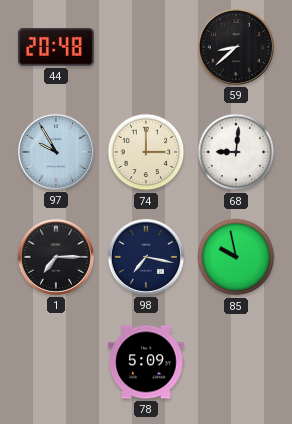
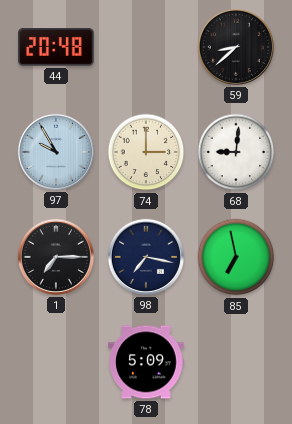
85: 9:58 -> 6:58 (236, 257)
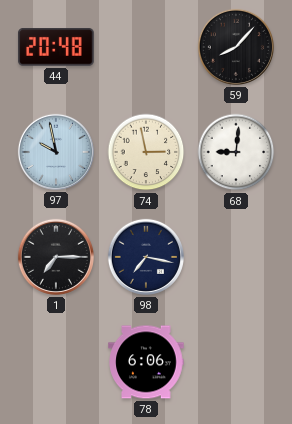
59: 8:38 -> 8:07 (236, 47)
97: 9:55 -> 9:58 (56, 152)
74: 3:00 -> 2:58 (146, 152)
85: 6:58 -> none (236, 257)
78: 5:09 -> 6:06 (146, 362)
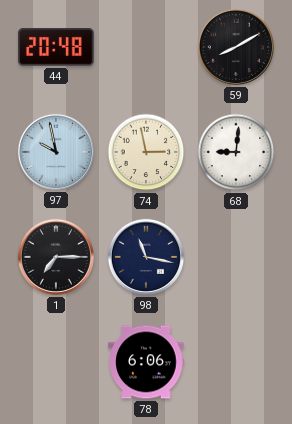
59: 8:07 -> 8:10 (236, 47)
98: 7:17 -> 11:17 (146, 257)
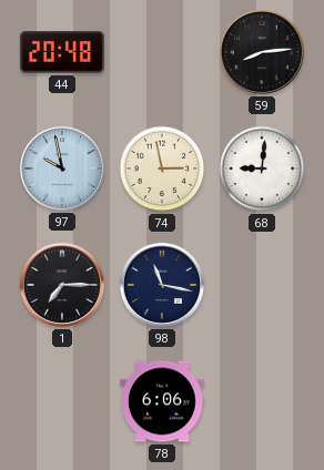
59: 8:10 -> 8:14 (262, 52)
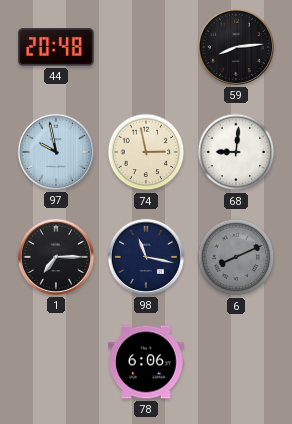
6: none -> 8:11 (236, 257)
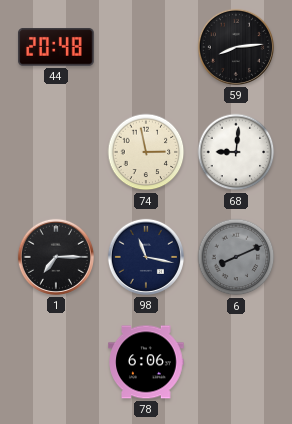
97: 9:58 -> none (56, 152)
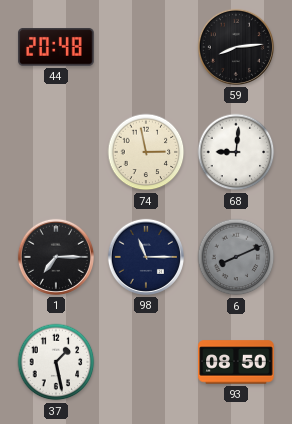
98: 11:17 -> 11:15 (146, 257)
37: none -> 1:28 (56, 362)
78: 6:06 -> none (146, 362)
93: none -> 08:50 (236, 362)
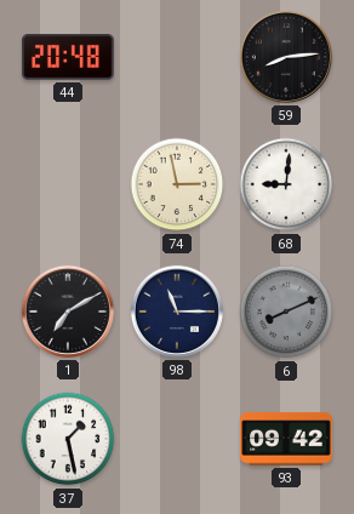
1: 7:15 -> 7:10 (68, 312)
93: 08:50 -> 09:42 (286, 439)
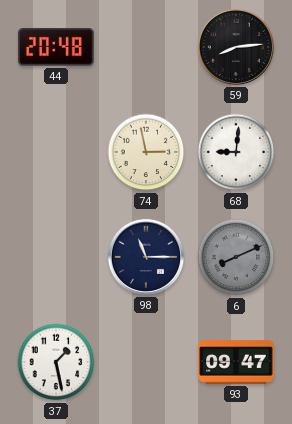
1: 7:10 -> none (68, 312)
93: 09:42 -> 09:47 (236, 362)
